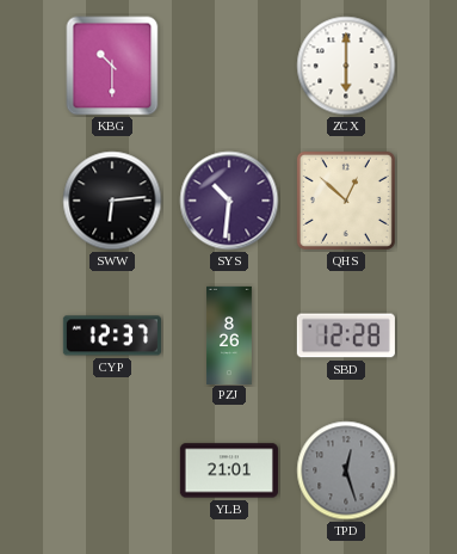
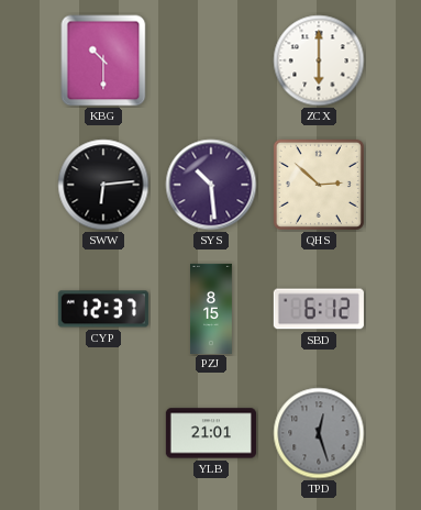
SYS: 10:31 -> 10:29 (211, 185)
QHS: 12:52 -> 2:52 (319, 185)
PZJ: 8:26 -> 8:15 (212, 308)
SBD: 12:28 -> 6:12 (319, 309)
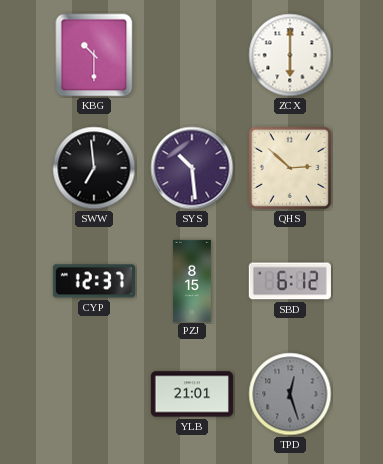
SWW: 6:14 -> 6:59 (94, 168)
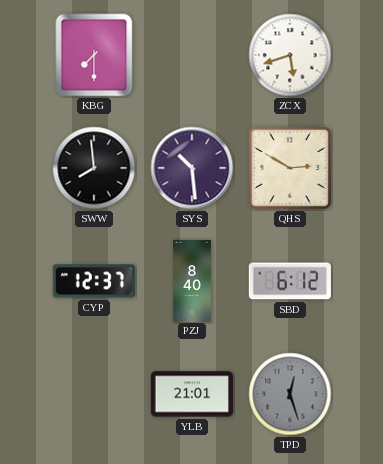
KBG: 10:30 -> 7:30 (94, 55)
ZCX: 6:00 -> 5:42 (290, 55)
SWW: 6:59 -> 7:59 (94, 168)
QHS: 2:52 -> 2:50 (290, 168)
PZJ: 8:15 -> 8:40 (193, 280)
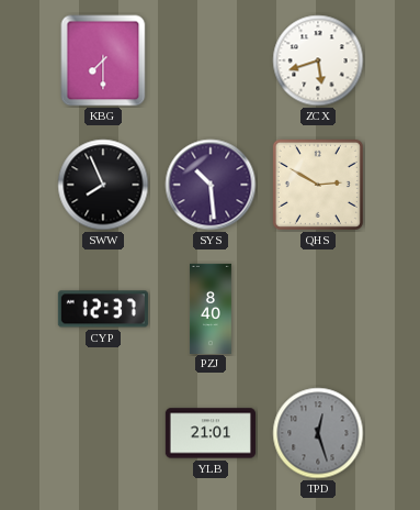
SWW: 7:59 -> 7:56 (103, 185)
SBD: 6:12 -> none (290, 281)
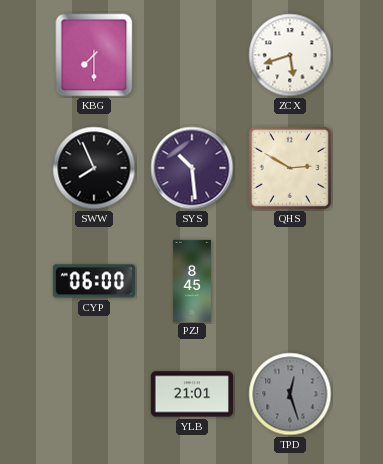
CYP: 12:37 -> 06:00 (94, 281)
PZJ: 8:40 -> 8:45 (193, 280)
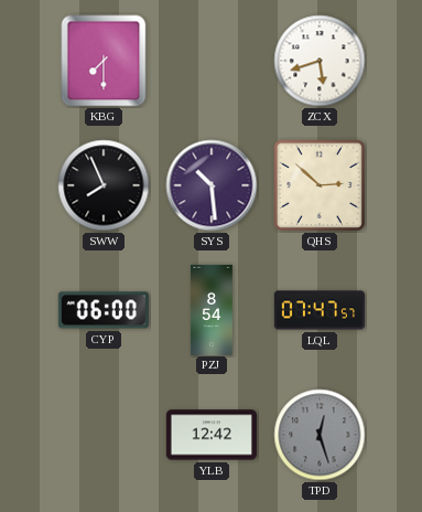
QHS: 2:50 -> 2:52 (320, 185)
PZJ: 8:45 -> 8:54 (213, 309)
LQL: none -> 07:47 (320, 310)
YLB: 21:01 -> 12:42 (212, 435)
